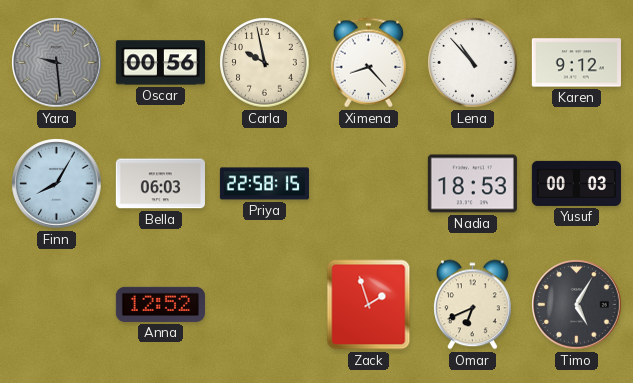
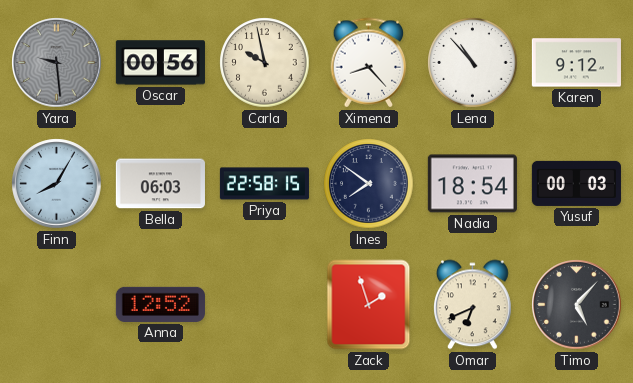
Ines: none -> 7:51 (369, 184)
Nadia: 18:53 -> 18:54 (472, 184)
Timo: 5:05 -> 5:07 (577, 305)
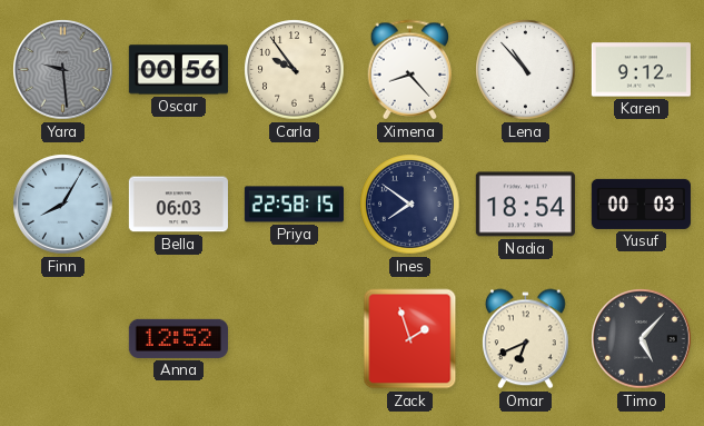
Carla: 9:58 -> 9:54 (295, 70)
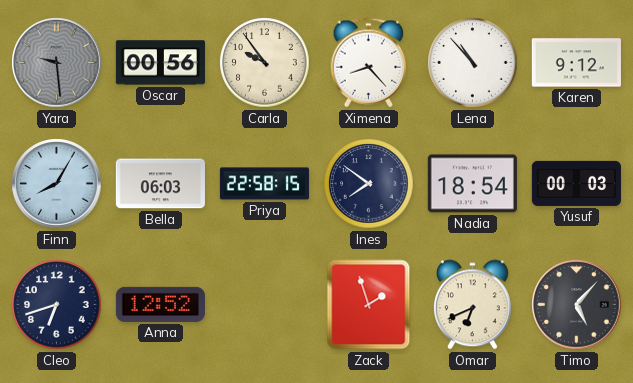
Cleo: none -> 6:42 (57, 305)
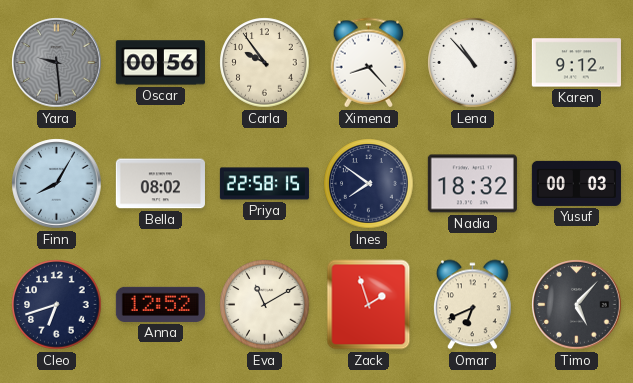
Bella: 06:03 -> 08:02 (160, 184)
Nadia: 18:54 -> 18:32 (472, 184)
Eva: none -> 11:10 (265, 305)
